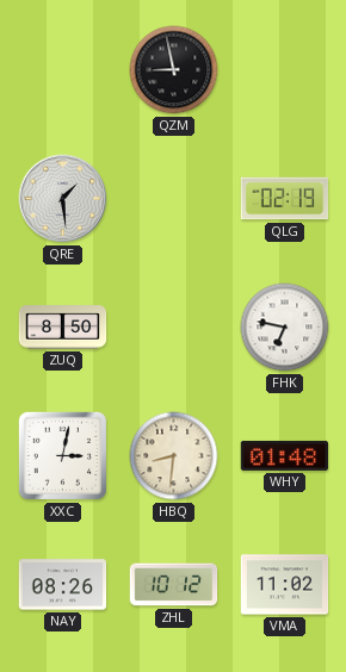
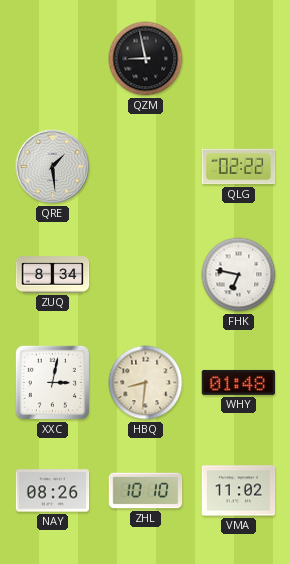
QLG: 02:19 -> 02:22 (239, 167)
ZUQ: 8:50 -> 8:34 (53, 275)
ZHL: 10:12 -> 10:10 (146, 491)
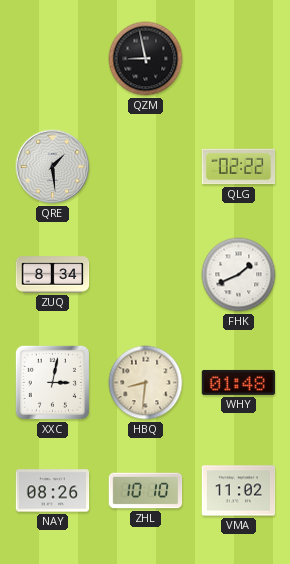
FHK: 6:47 -> 1:41 (239, 275)
